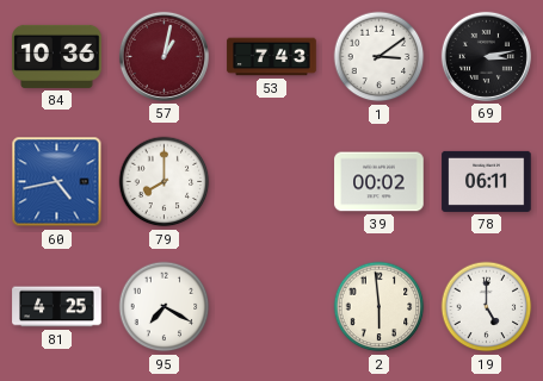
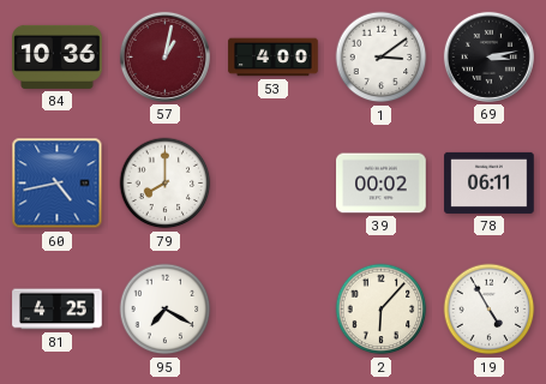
53: 7:43 -> 4:00 (274, 58)
2: 5:59 -> 6:07 (382, 310)
19: 5:00 -> 4:55 (490, 310)
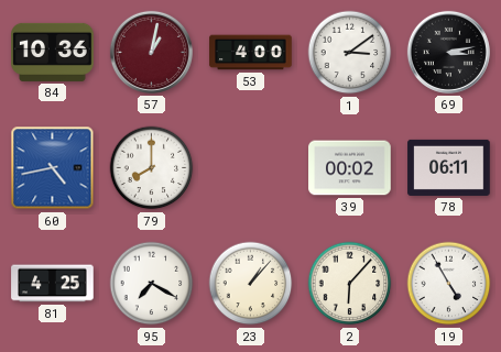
23: none -> 1:07 (251, 284)
